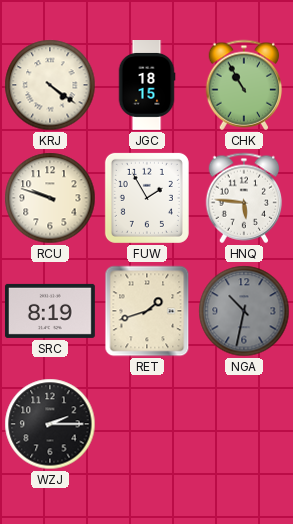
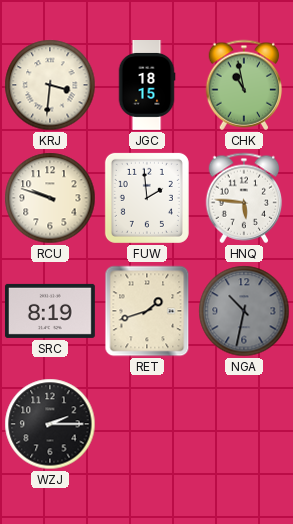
KRJ: 4:21 -> 3:31 (50, 85)
CHK: 10:55 -> 10:58 (244, 85)
FUW: 1:55 -> 1:59 (147, 198)
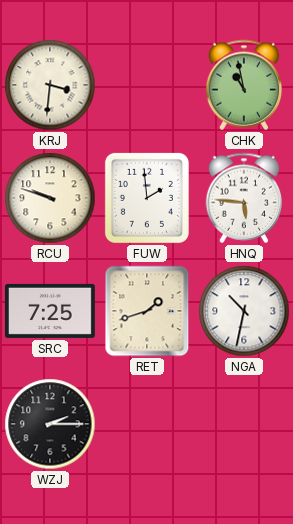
JGC: 18:15 -> none (147, 86)
SRC: 8:19 -> 7:25 (50, 311)
NGA dial: grey -> white (244, 311)
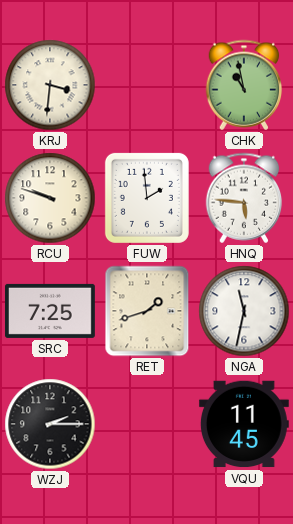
NGA: 10:32 -> 11:32 (244, 311)
VQU: none -> 11:45 (244, 424)
